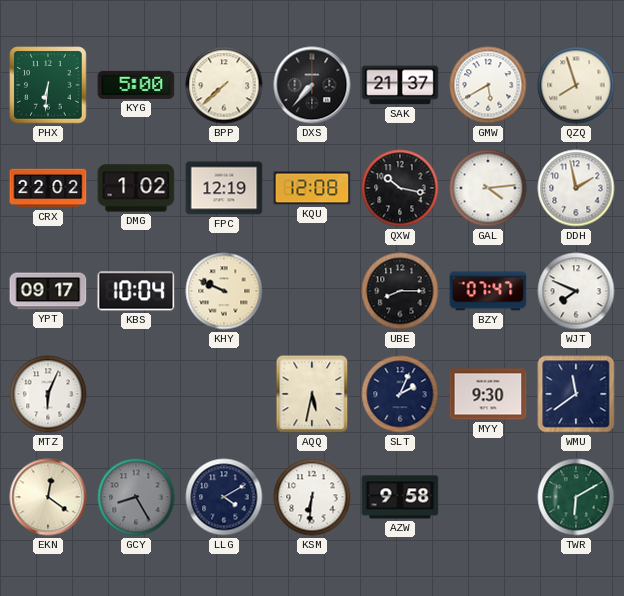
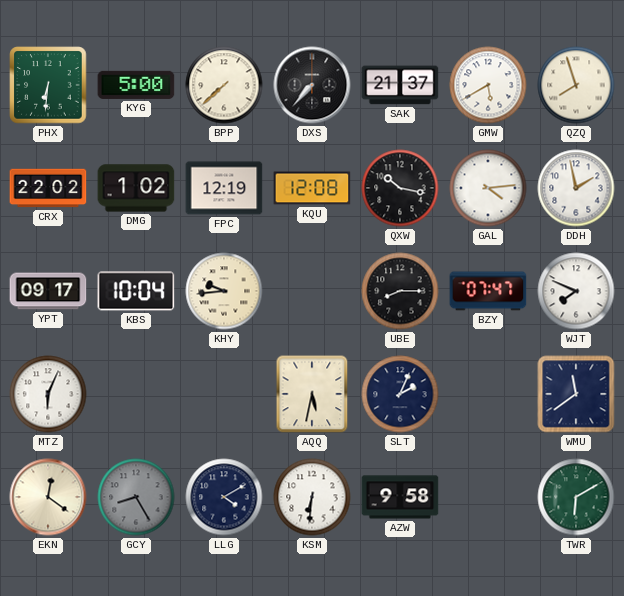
KHY: 9:49 -> 9:44 (224, 291)
MYY: 9:30 -> none (488, 394)
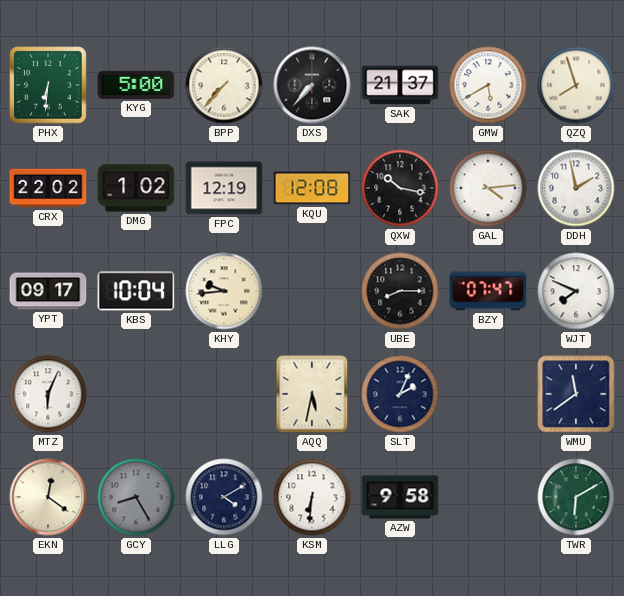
BPP: 7:38 -> 7:37 (224, 85)
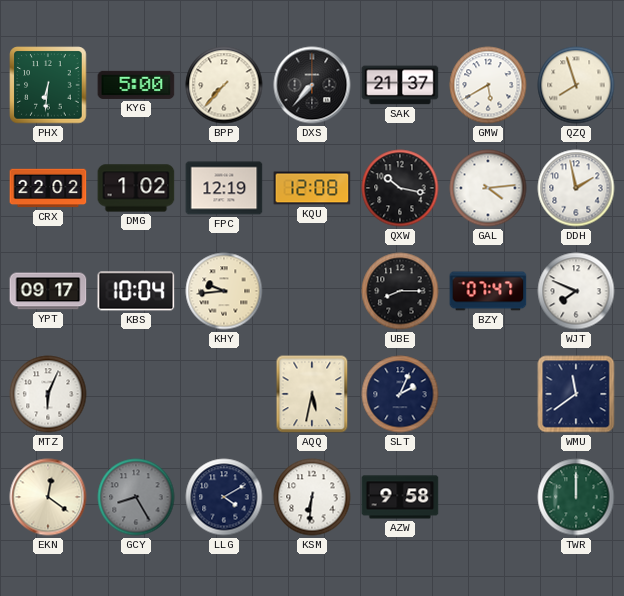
TWR: 6:10 -> 12:00 (576, 497)
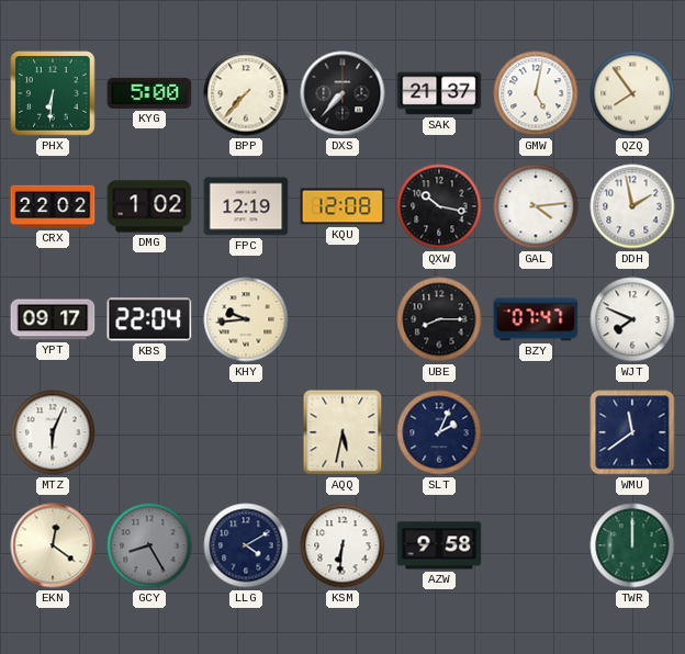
GMW: 5:40 -> 5:02 (536, 93)
QZQ: 7:57 -> 7:54 (632, 93)
KBS: 10:04 -> 22:04 (149, 319)
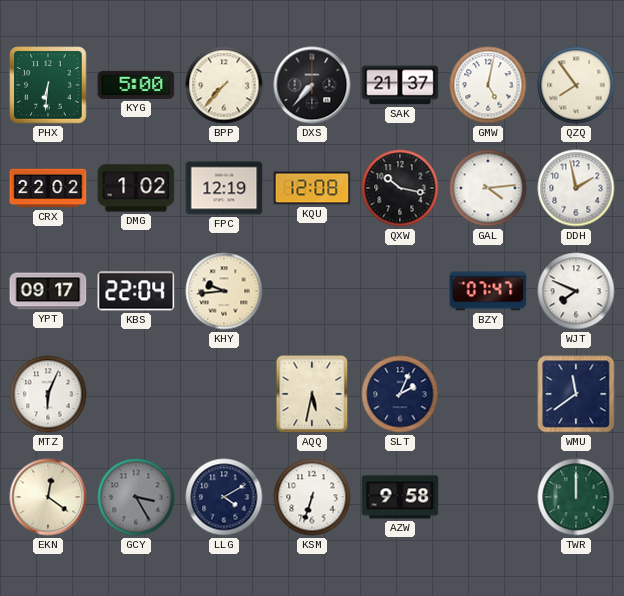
UBE: 8:15 -> none (439, 319)
GCY: 8:25 -> 3:25 (136, 497)
KSM: 6:31 -> 6:33 (312, 497)
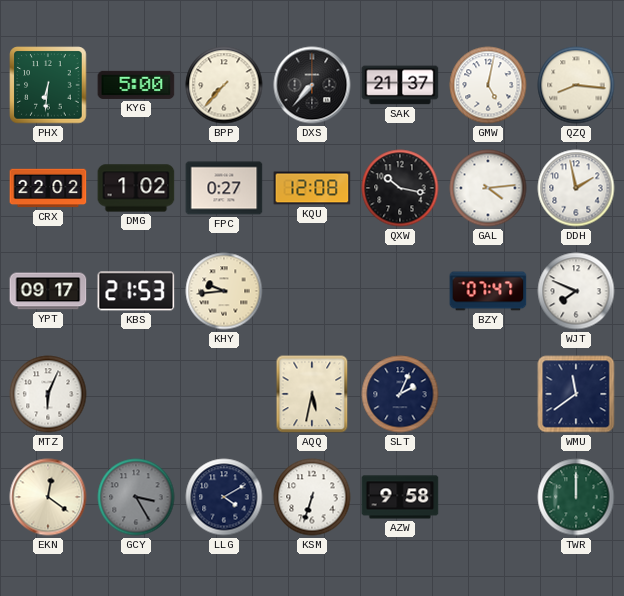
QZQ: 7:54 -> 8:16 (576, 85)
FPC: 12:19 -> 0:27 (224, 188)
KBS: 22:04 -> 21:53 (136, 291)
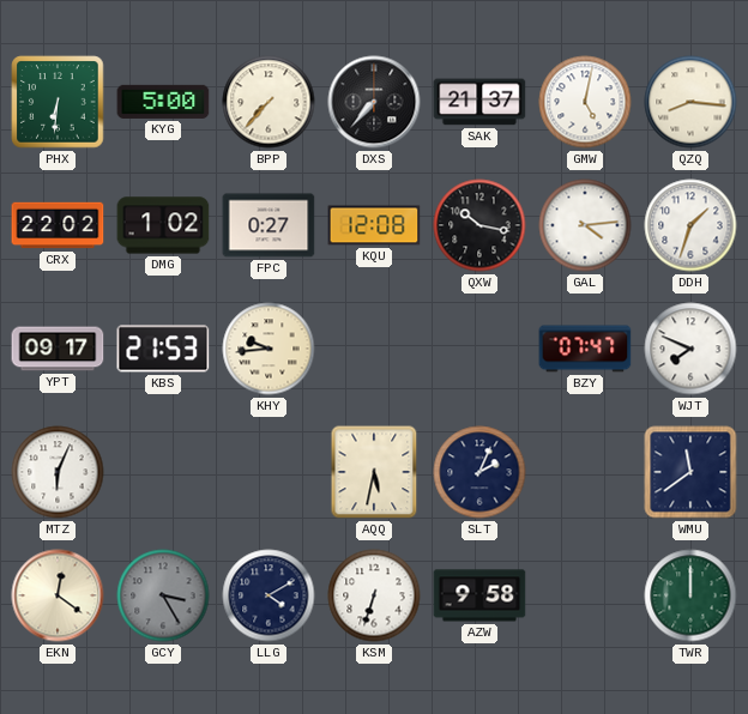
DDH: 1:58 -> 1:33 (690, 225)
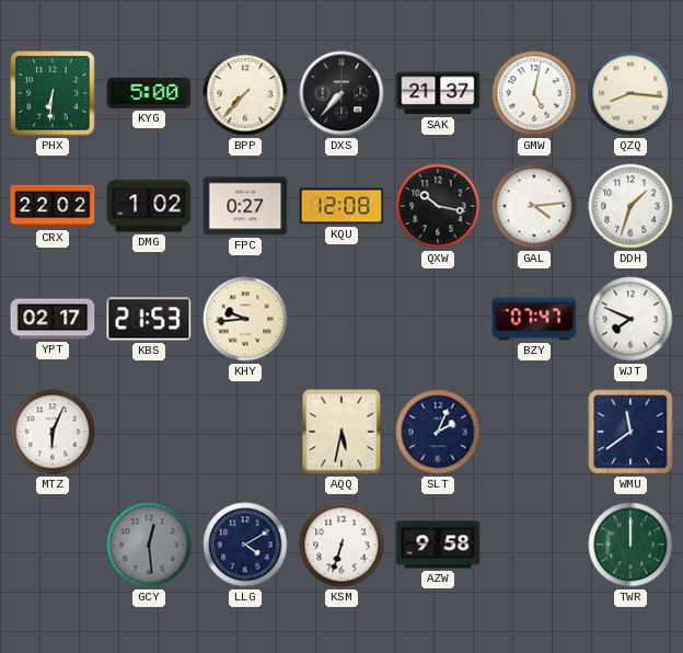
YPT: 09:17 -> 02:17 (53, 319)
EKN: 12:21 -> none (58, 595)
GCY: 3:25 -> 12:29 (149, 545)
